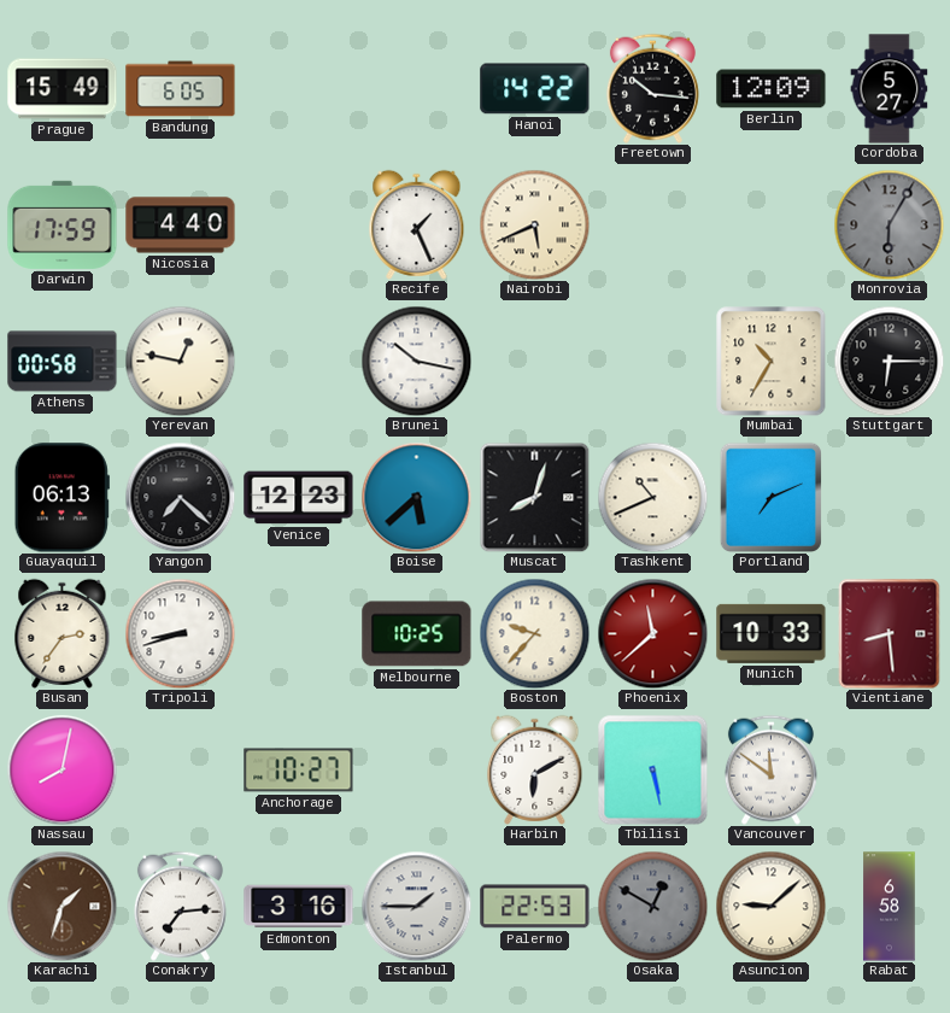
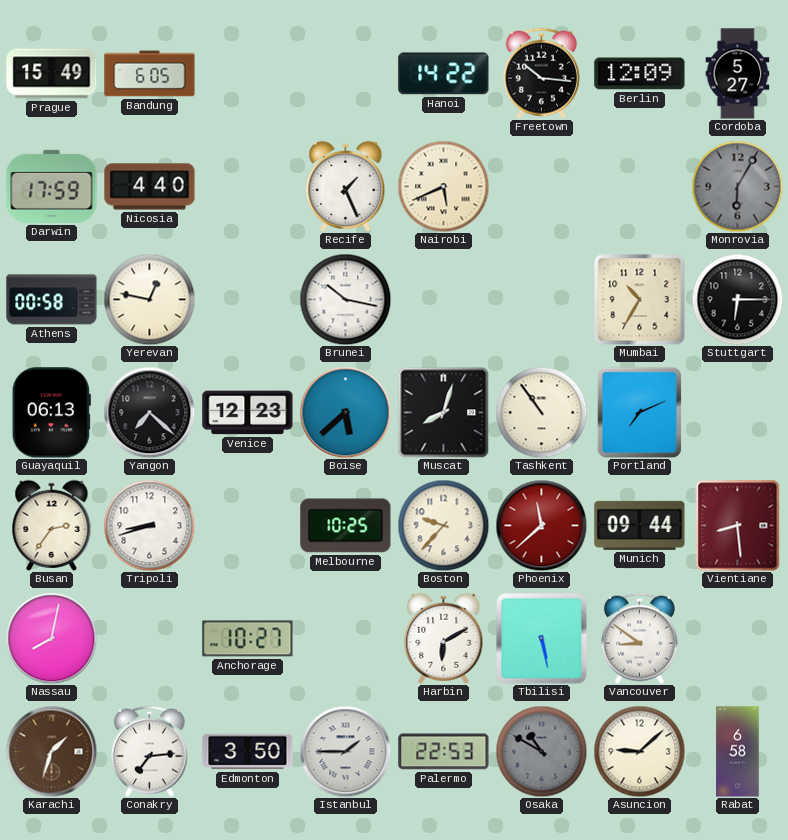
Tashkent: 10:41 -> 10:54 (541, 412)
Munich: 10:33 -> 09:44 (640, 525)
Vancouver: 11:51 -> 8:51 (639, 638)
Edmonton: 3:16 -> 3:50 (248, 752)
Osaka: 12:50 -> 10:50 (541, 751)
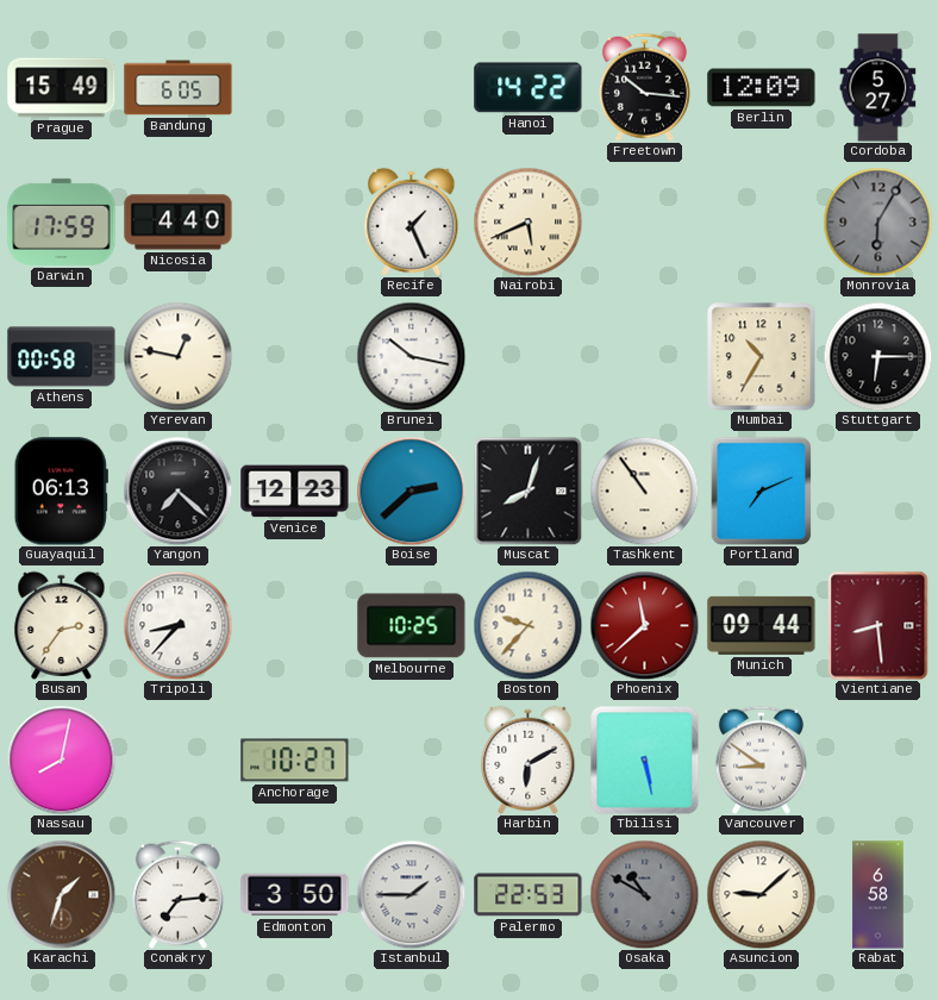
Boise: 5:38 -> 2:38 (411, 490)
Tripoli: 8:42 -> 8:37 (177, 625)
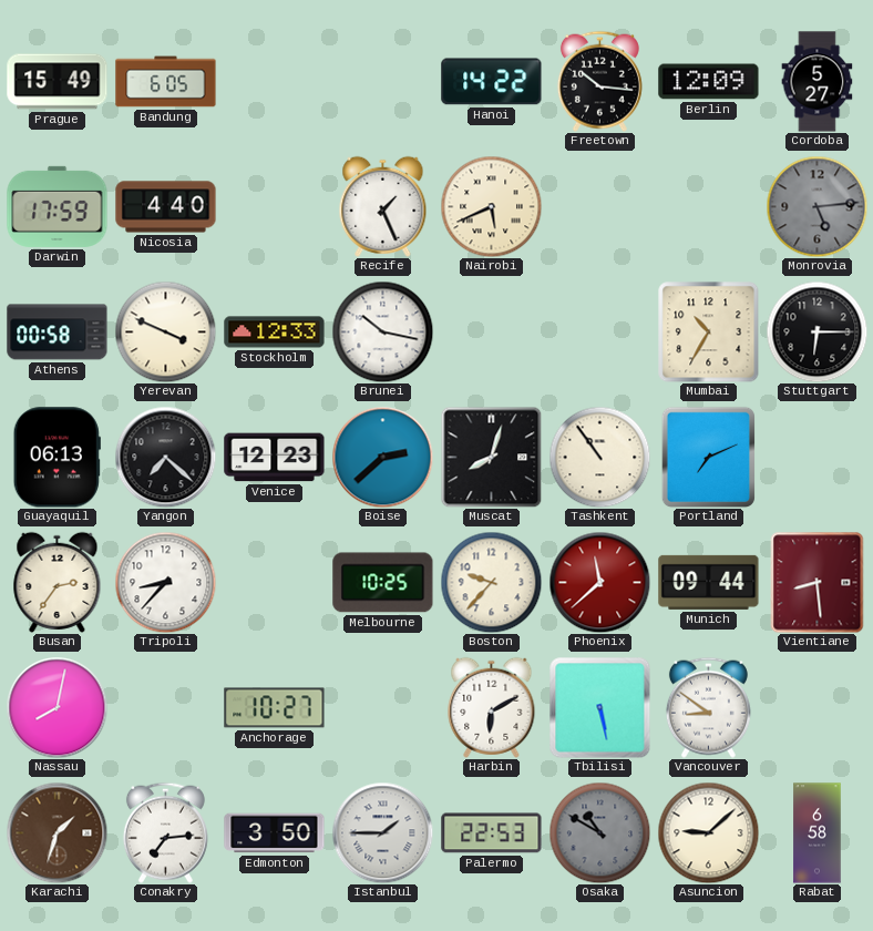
Monrovia: 6:05 -> 5:14 (816, 206)
Yerevan: 12:47 -> 3:49 (165, 331)
Stockholm: none -> 12:33 (275, 332)
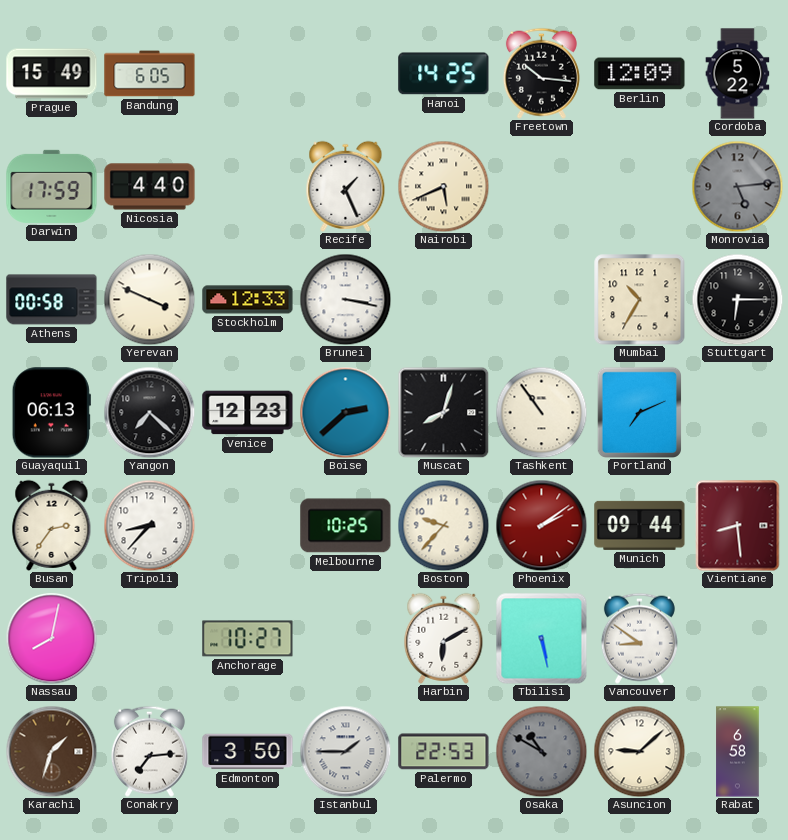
Hanoi: 14:22 -> 14:25 (444, 74)
Cordoba: 5:27 -> 5:22 (738, 74)
Brunei: 10:17 -> 3:17 (345, 299)
Phoenix: 11:38 -> 2:09 (541, 525)
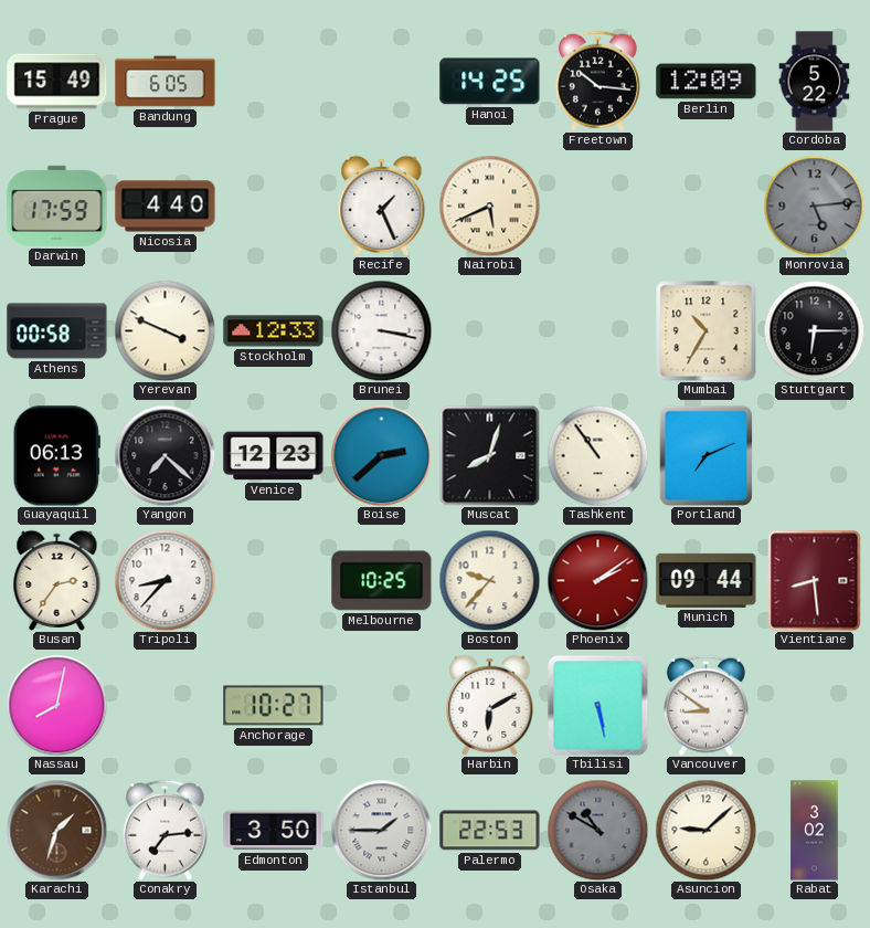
Rabat: 6:58 -> 3:02 (815, 831)
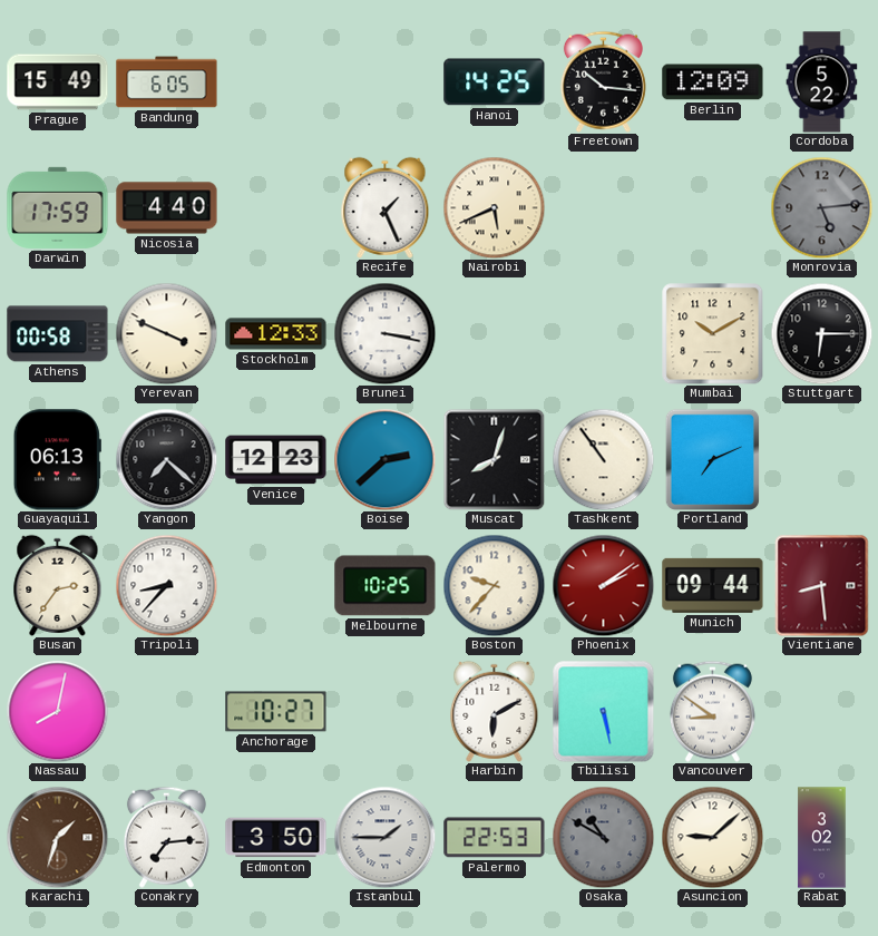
Mumbai: 10:35 -> 10:10 (713, 334)
